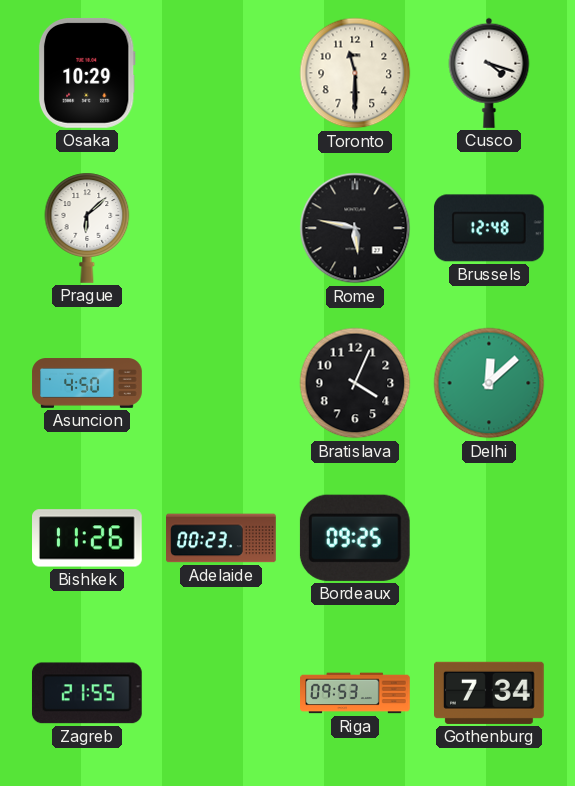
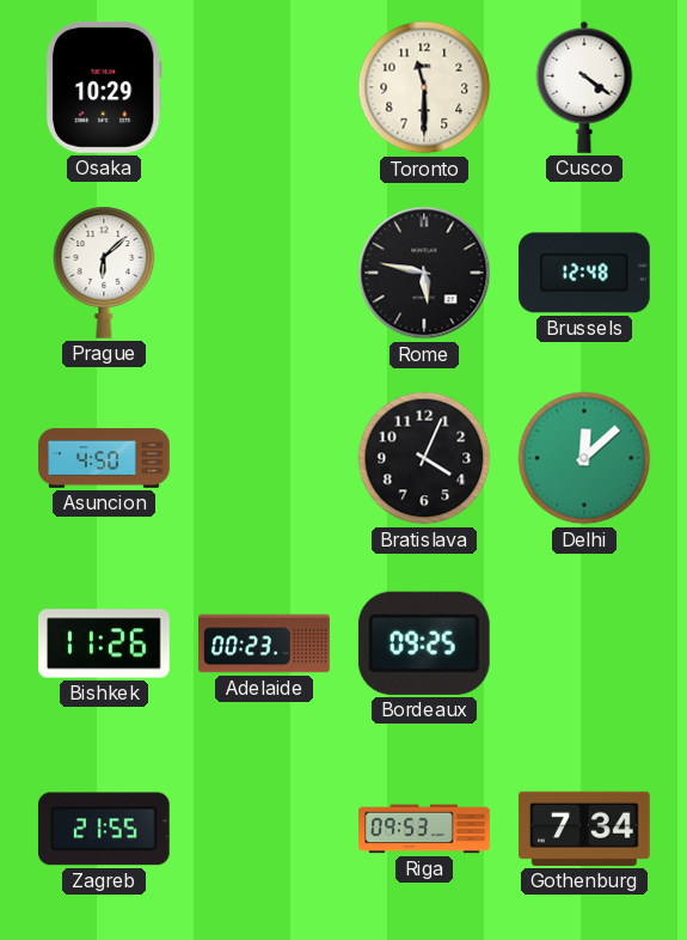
Cusco: 4:18 -> 4:21 (584, 87)
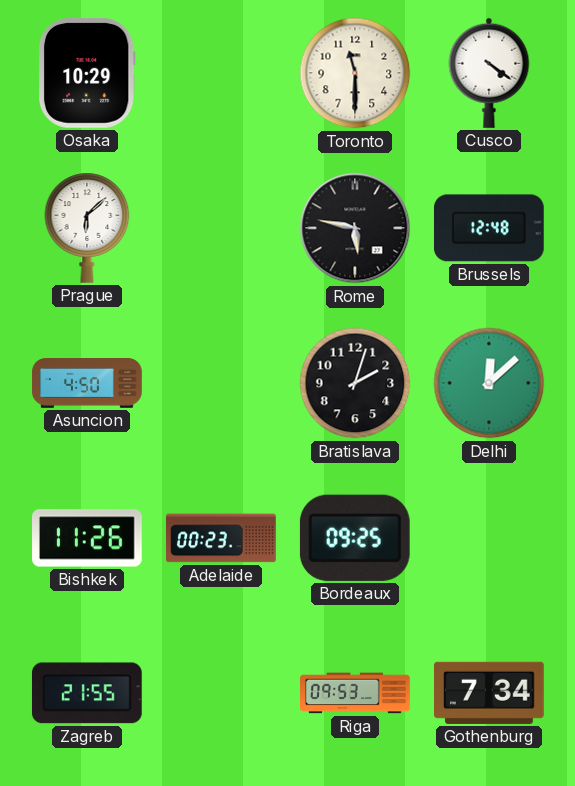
Bratislava: 4:04 -> 2:03 (355, 383)
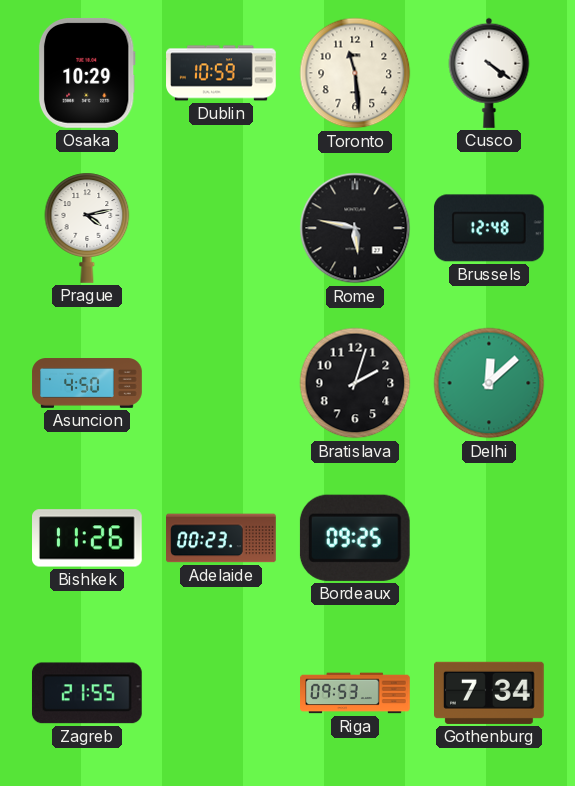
Dublin: none -> 10:59 (221, 73)
Toronto: 11:30 -> 11:29 (355, 73)
Prague: 6:08 -> 4:13 (87, 228)
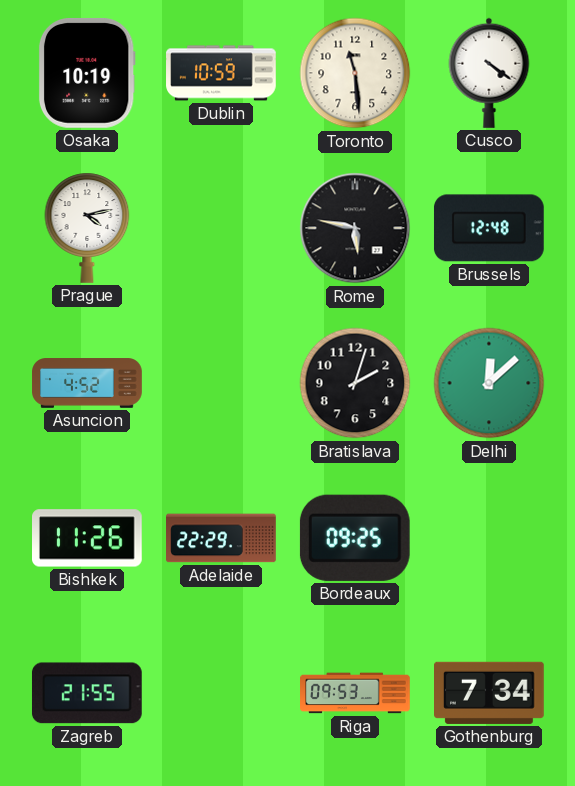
Osaka: 10:29 -> 10:19 (87, 73)
Asuncion: 4:50 -> 4:52 (87, 383)
Adelaide: 00:23 -> 22:29 (221, 538)
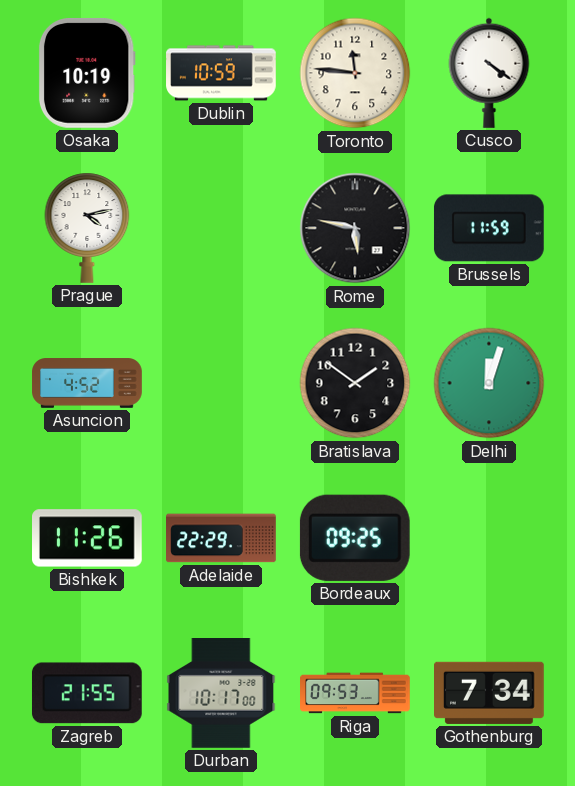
Toronto: 11:29 -> 11:46 (355, 73)
Brussels: 12:48 -> 11:59 (489, 228)
Bratislava: 2:03 -> 1:51 (355, 383)
Delhi: 12:08 -> 12:03 (489, 383)
Durban: none -> 10:17 (221, 694)
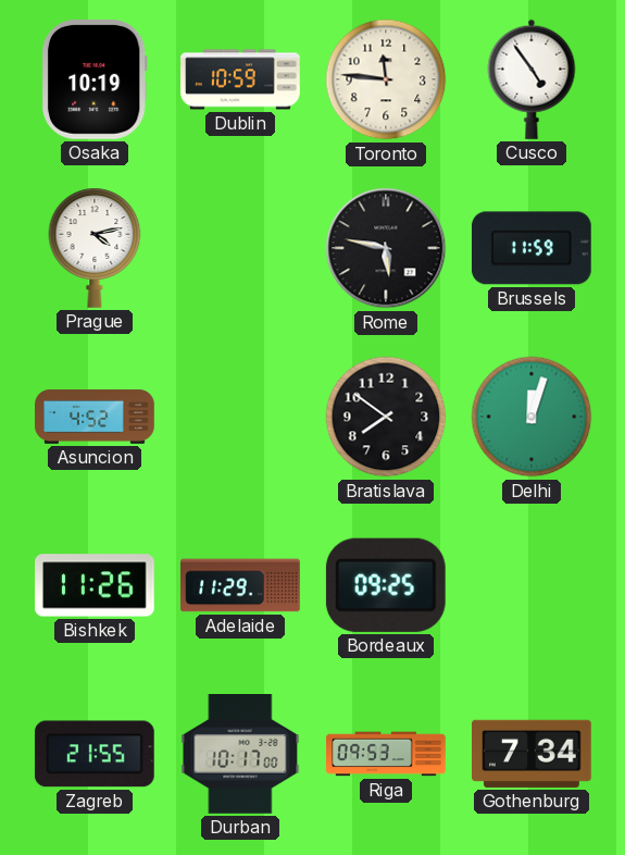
Cusco: 4:21 -> 4:54 (532, 79)
Bratislava: 1:51 -> 7:51 (386, 417)
Adelaide: 22:29 -> 11:29 (240, 585)
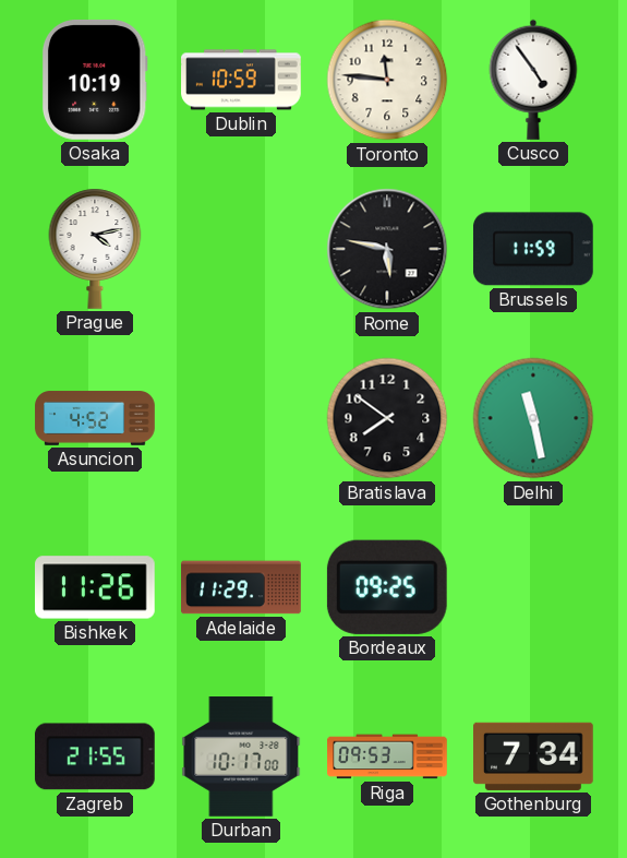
Delhi: 12:03 -> 11:28 (533, 418)
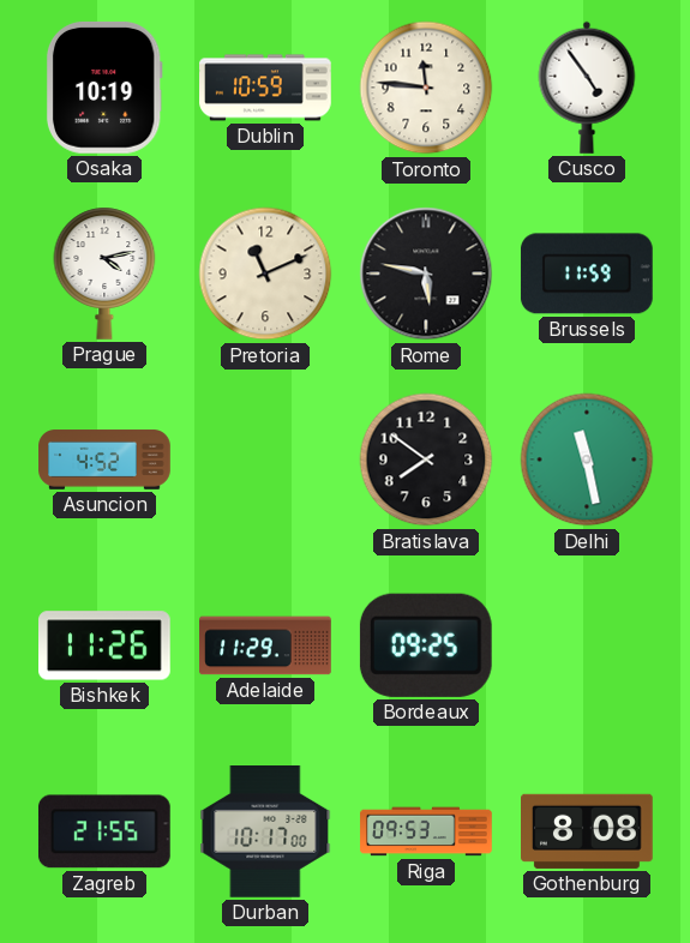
Pretoria: none -> 11:11 (265, 274)
Gothenburg: 7:34 -> 8:08 (588, 831)
